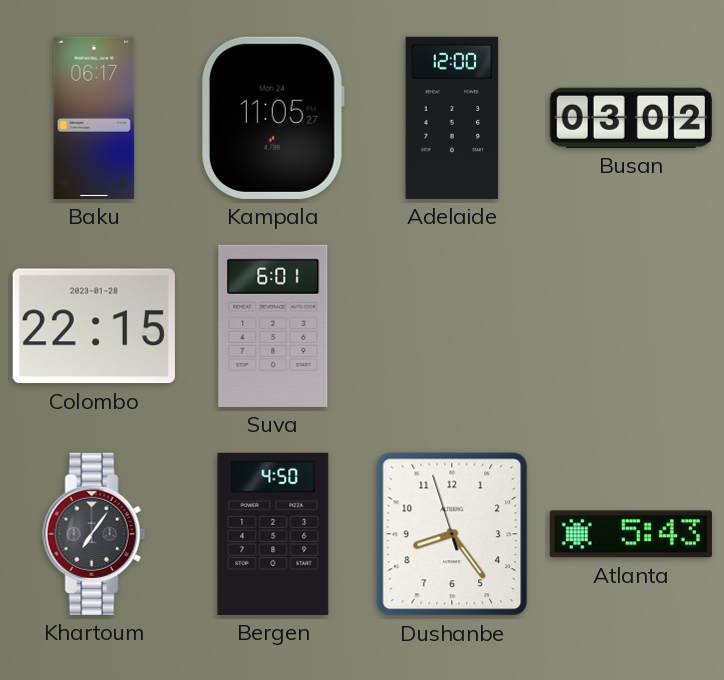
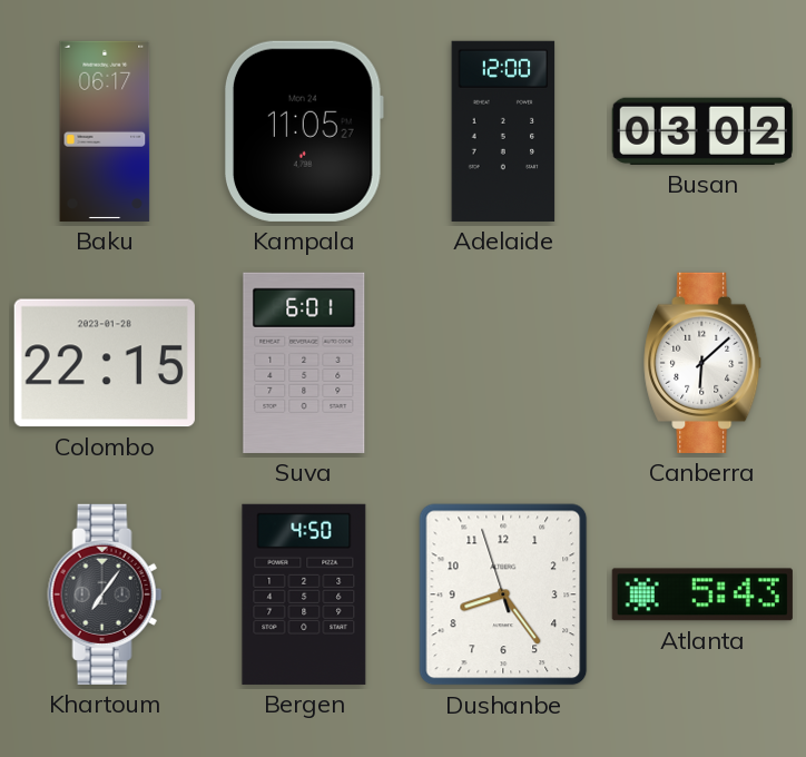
Canberra: none -> 6:08 (704, 363)
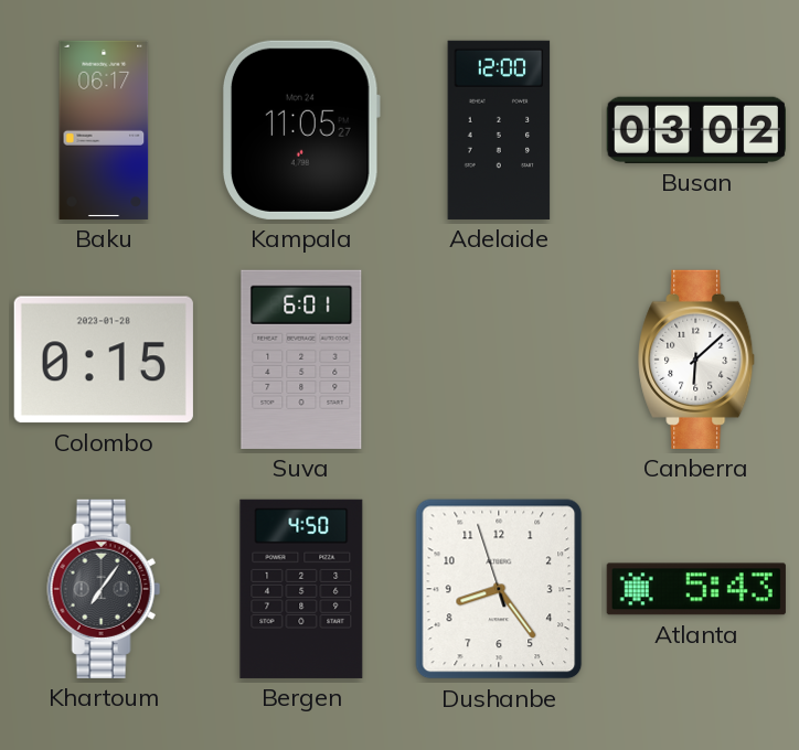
Colombo: 22:15 -> 0:15 (104, 360)
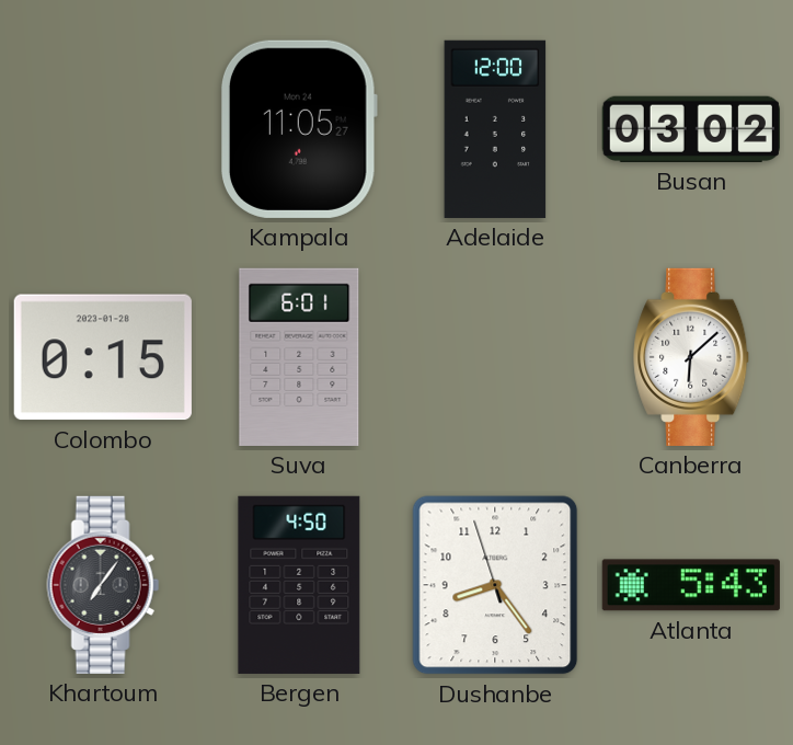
Baku: 06:17 -> none (104, 130)
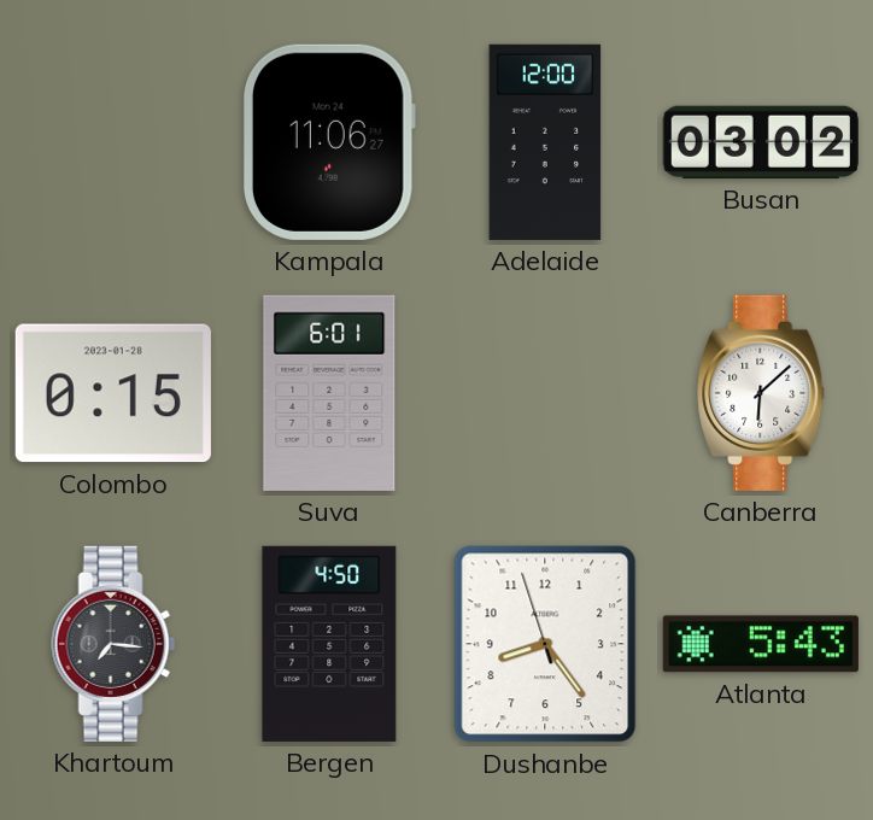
Kampala: 11:05 -> 11:06 (329, 142)
Khartoum: 7:06 -> 7:16 (113, 644)
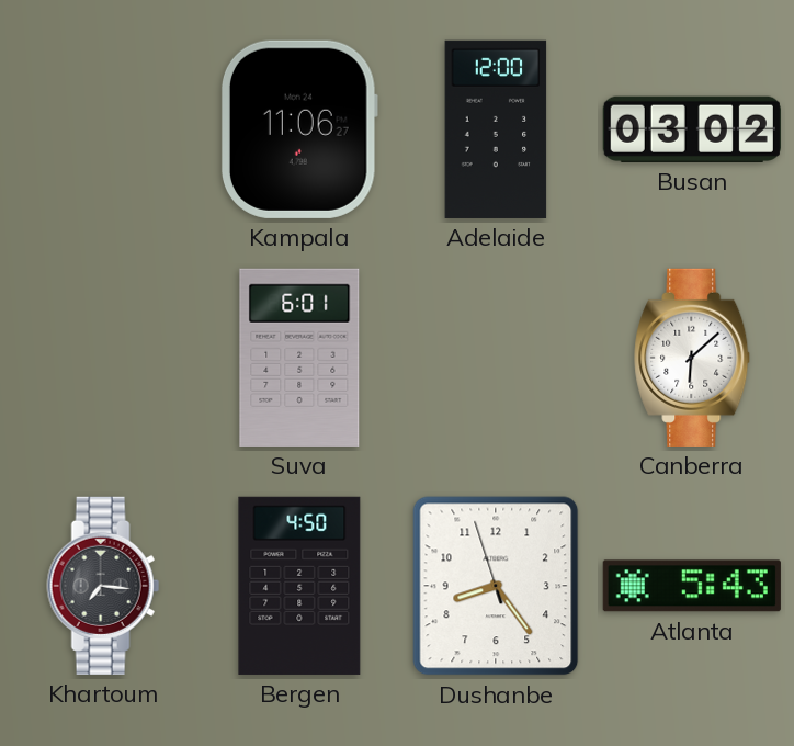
Colombo: 0:15 -> none (113, 393)
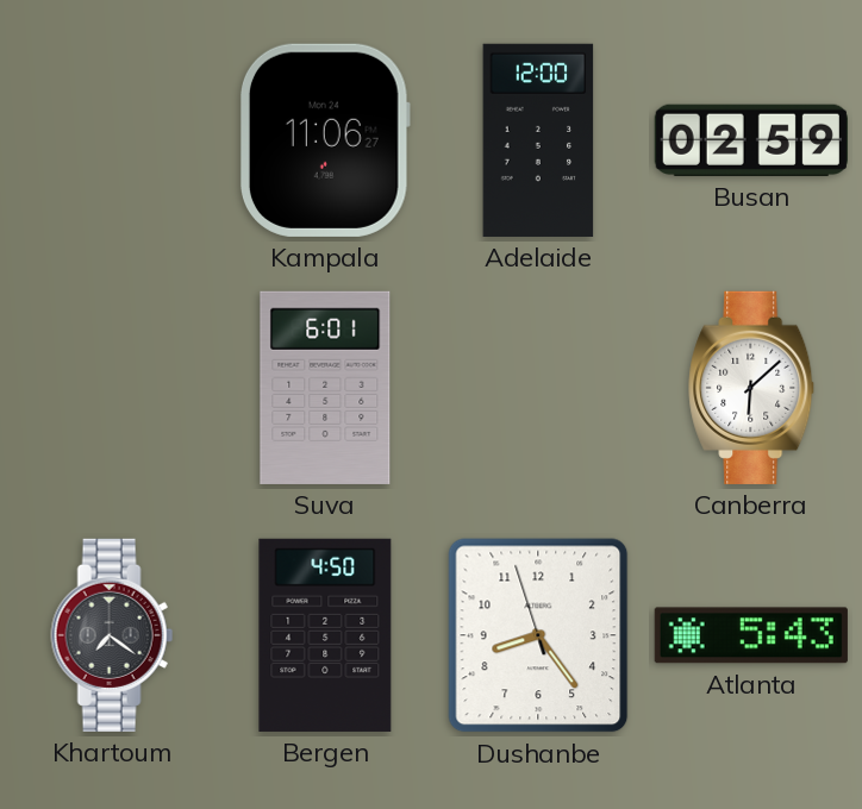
Busan: 03:02 -> 02:59 (751, 140)
Khartoum: 7:16 -> 7:21 (112, 635)
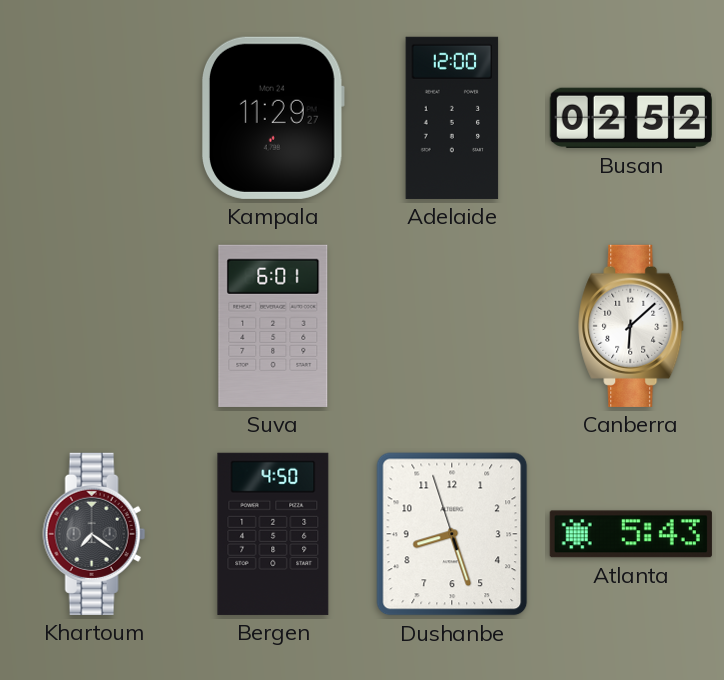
Kampala: 11:06 -> 11:29 (273, 118)
Busan: 02:59 -> 02:52 (631, 118)
Dushanbe: 8:23 -> 8:26 (452, 534)
